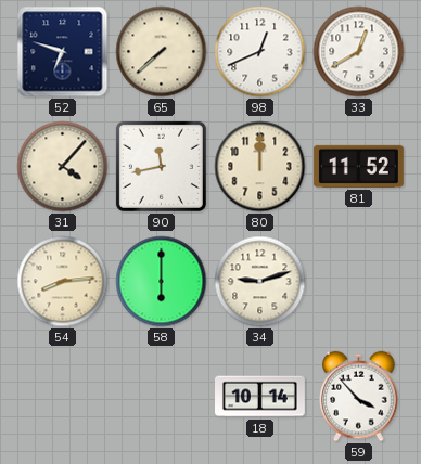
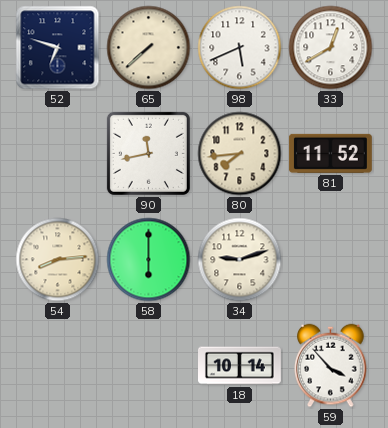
98: 12:41 -> 5:41 (240, 48)
31: 4:07 -> none (63, 167)
80: 12:00 -> 7:44 (240, 154)
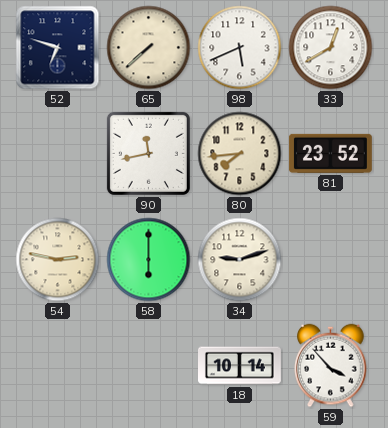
81: 11:52 -> 23:52 (330, 153)
54: 8:14 -> 2:47 (58, 260)
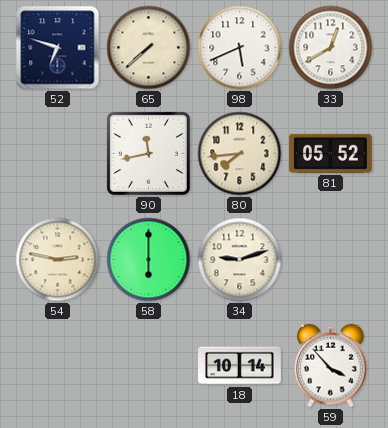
81: 23:52 -> 05:52 (330, 153)
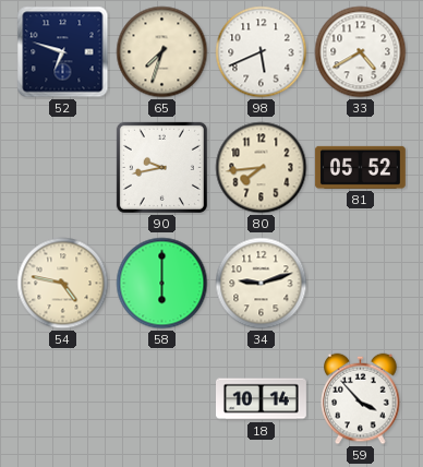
65: 7:38 -> 7:33 (162, 52)
33: 12:40 -> 4:40 (361, 52)
90: 11:43 -> 9:43 (161, 167)
54: 2:47 -> 4:47 (63, 284)
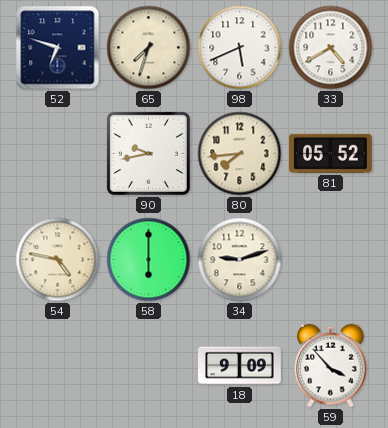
18: 10:14 -> 9:09 (240, 366)
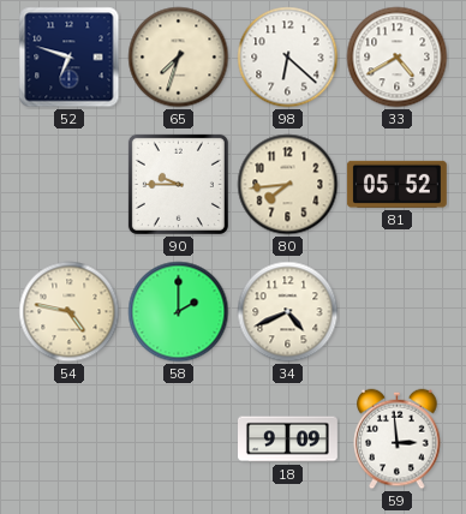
98: 5:41 -> 6:22 (288, 58)
90: 9:43 -> 9:45 (178, 184)
58: 6:00 -> 2:00 (179, 312)
34: 9:12 -> 4:41 (288, 312)
59: 3:53 -> 2:59 (398, 440)
